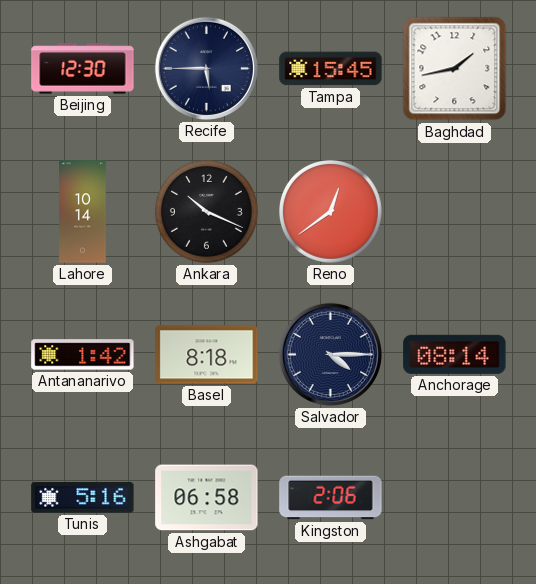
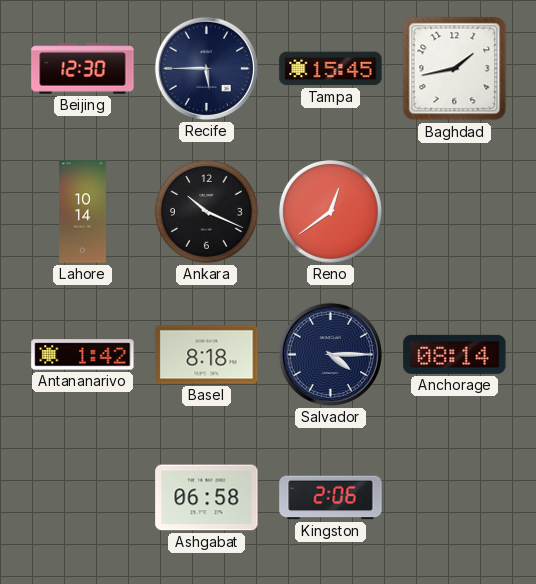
Tunis: 5:16 -> none (83, 498)
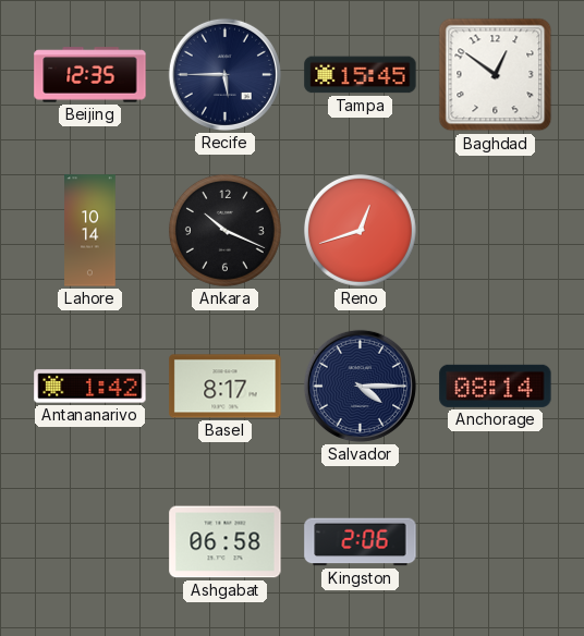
Beijing: 12:30 -> 12:35 (90, 75)
Baghdad: 1:43 -> 12:51 (496, 75)
Reno: 12:39 -> 12:42 (360, 230)
Basel: 8:18 -> 8:17 (226, 387)
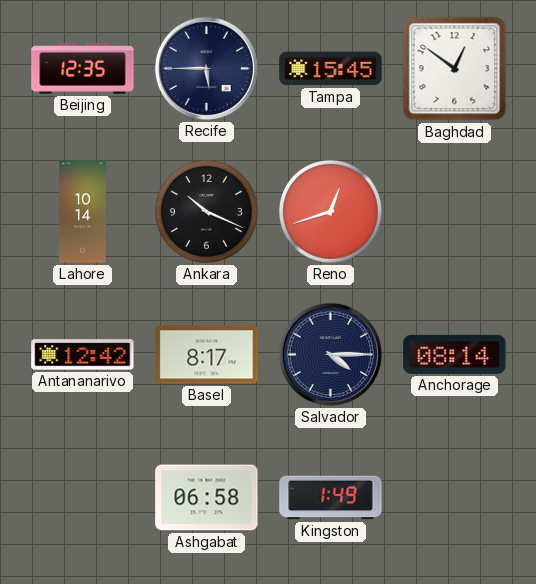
Antananarivo: 1:42 -> 12:42 (83, 355)
Kingston: 2:06 -> 1:49 (331, 498)
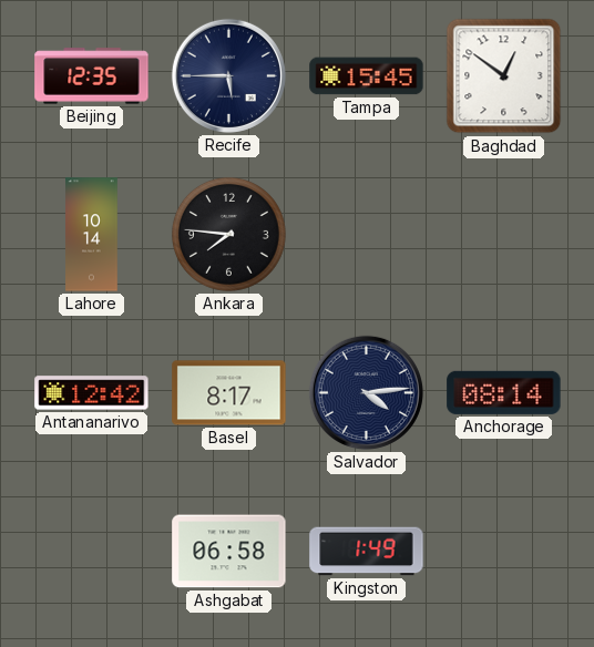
Ankara: 10:19 -> 7:46 (228, 234)
Reno: 12:42 -> none (330, 211)
Salvador: 4:15 -> 4:14 (366, 392)
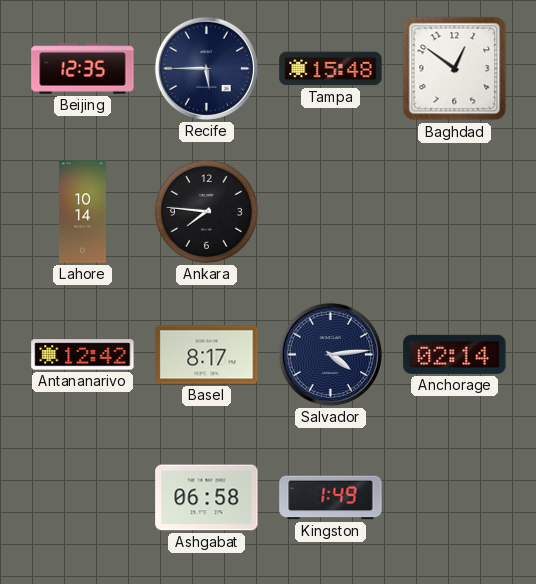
Tampa: 15:45 -> 15:48 (331, 69)
Anchorage: 08:14 -> 02:14 (455, 354)
